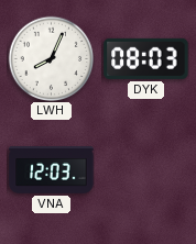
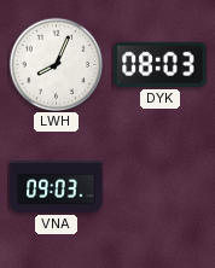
VNA: 12:03 -> 09:03 (57, 187)
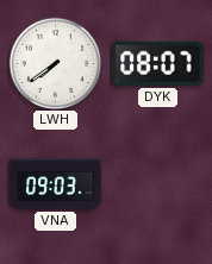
LWH: 8:04 -> 7:39 (55, 63)
DYK: 08:03 -> 08:07 (158, 63)
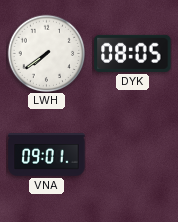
DYK: 08:07 -> 08:05 (133, 53)
VNA: 09:03 -> 09:01 (47, 155)
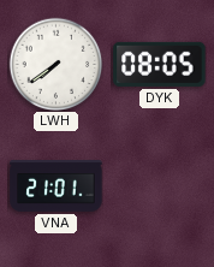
VNA: 09:01 -> 21:01 (57, 186)
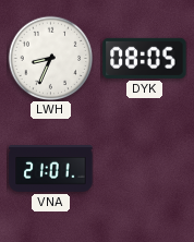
LWH: 7:39 -> 8:34 (50, 58)
